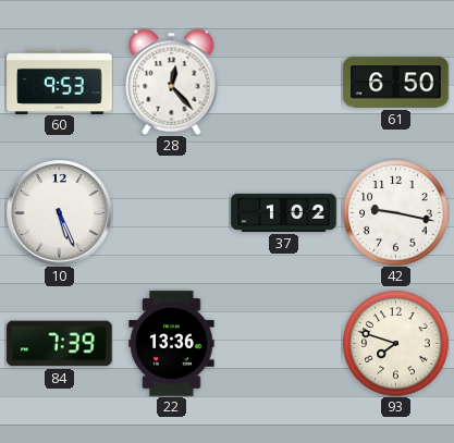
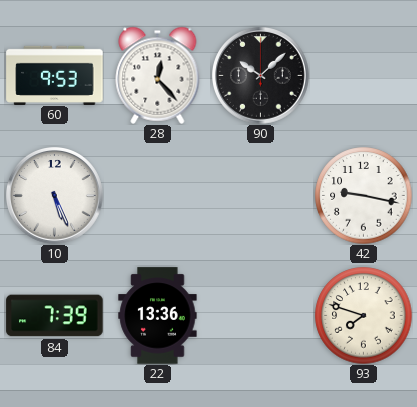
90: none -> 10:08 (261, 76)
61: 6:50 -> none (396, 83)
37: 1:02 -> none (284, 212)
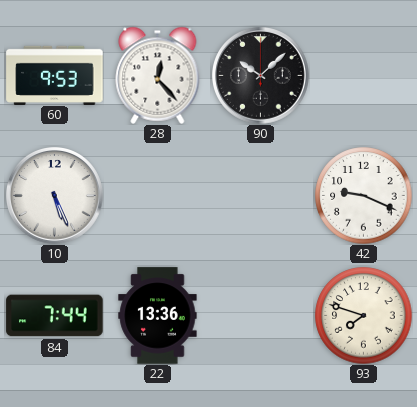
42: 9:17 -> 9:19 (364, 196)
84: 7:39 -> 7:44 (55, 316)
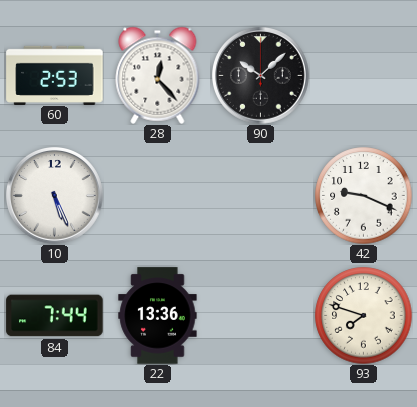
60: 9:53 -> 2:53 (55, 75)
